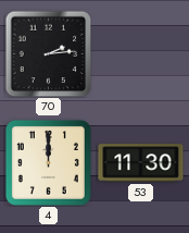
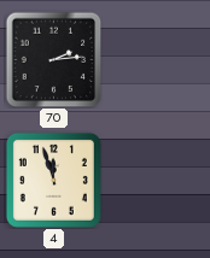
4: 12:00 -> 11:57 (53, 180)
53: 11:30 -> none (141, 163)
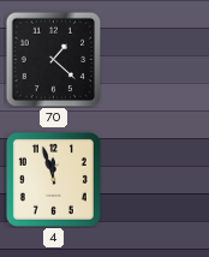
70: 2:14 -> 1:22 (53, 59)
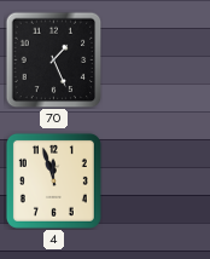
70: 1:22 -> 1:26 (53, 59)
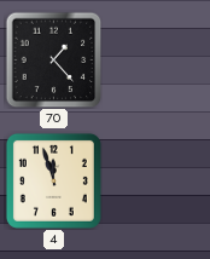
70: 1:26 -> 1:23 (53, 59)
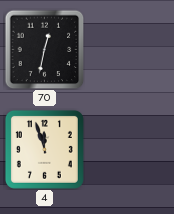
70: 1:23 -> 12:32 (44, 49)
